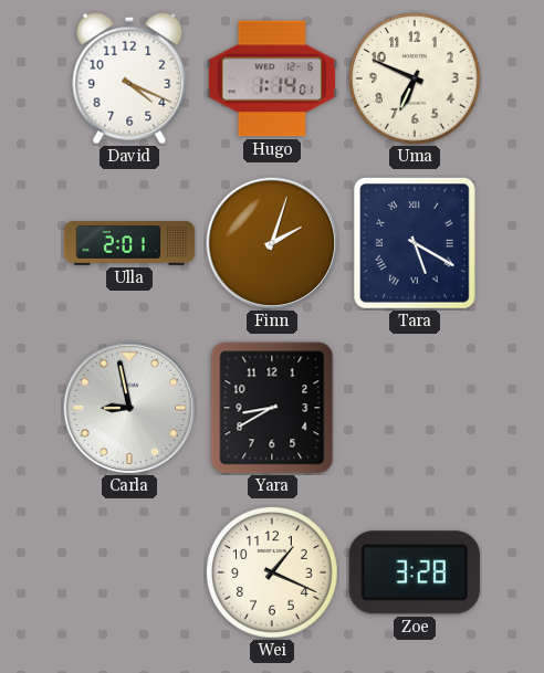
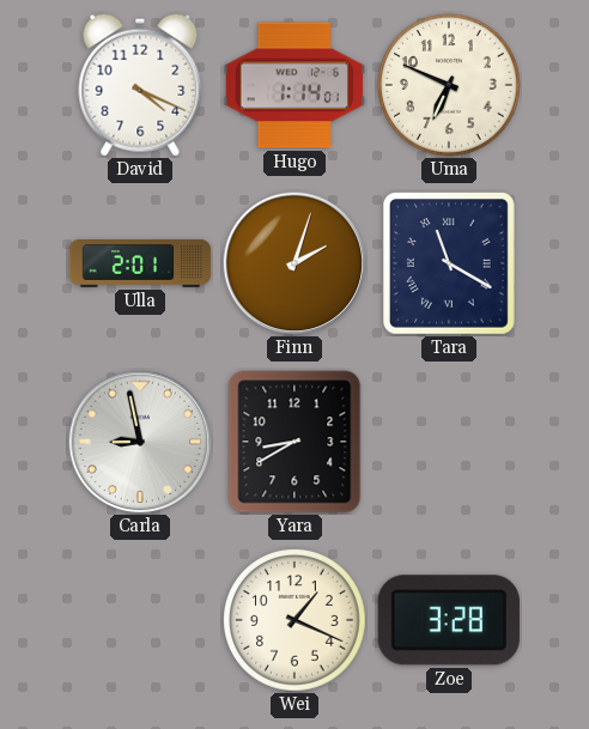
Tara: 5:20 -> 11:20 (450, 265)
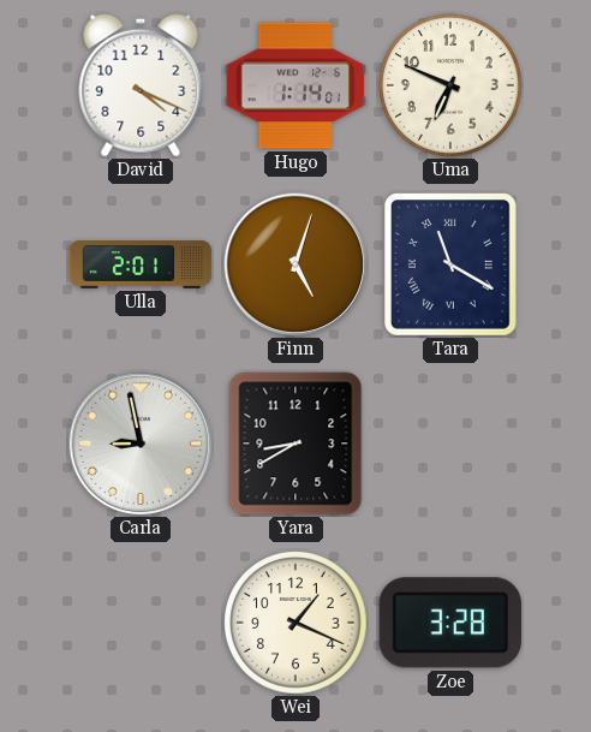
Finn: 2:03 -> 5:03 (295, 264)
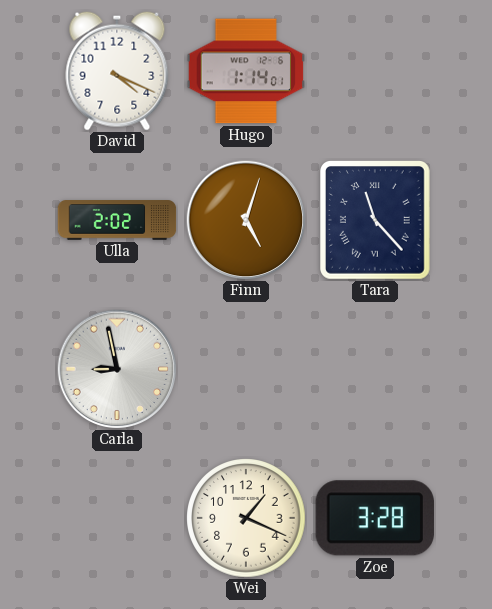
Uma: 6:49 -> none (450, 85)
Ulla: 2:01 -> 2:02 (117, 220)
Tara: 11:20 -> 11:23 (376, 221)
Yara: 8:40 -> none (295, 444)
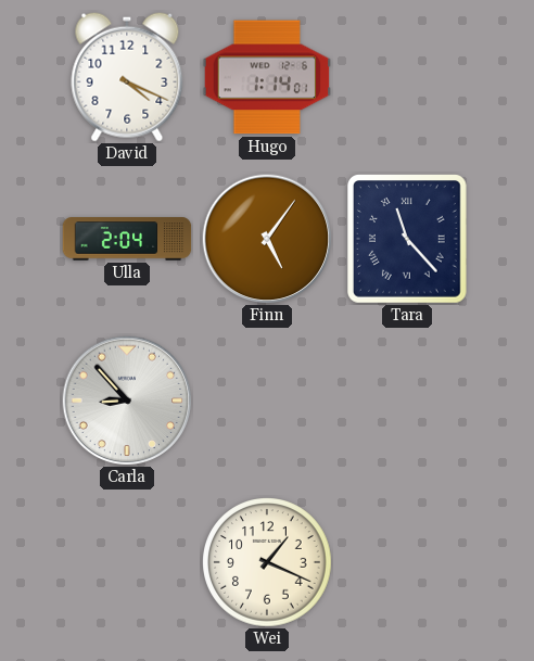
Ulla: 2:02 -> 2:04 (127, 239)
Finn: 5:03 -> 5:06 (267, 239)
Carla: 8:58 -> 8:53 (127, 401)
Zoe: 3:28 -> none (375, 518)
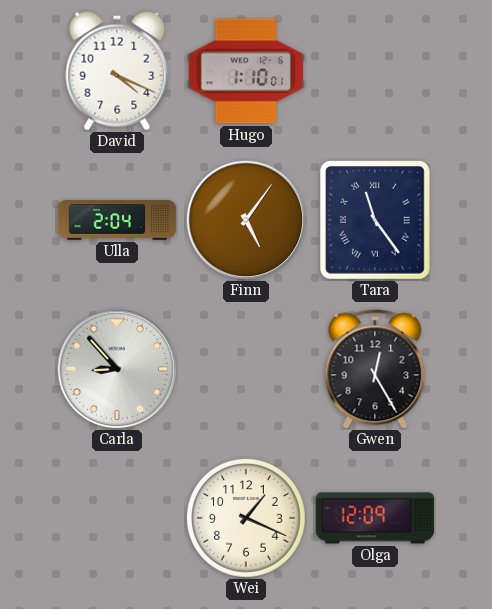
Hugo: 1:14 -> 1:10 (246, 71)
Tara: 11:23 -> 11:24 (376, 221)
Gwen: none -> 12:25 (375, 369)
Olga: none -> 12:09 (375, 518)
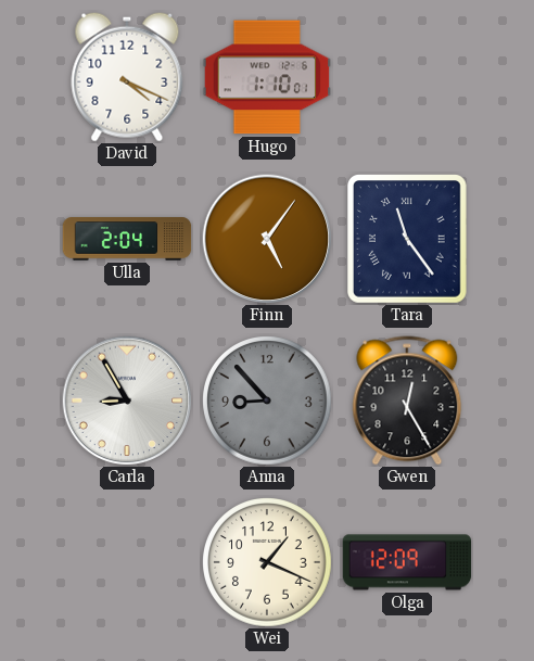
Carla: 8:53 -> 8:55 (127, 401)
Anna: none -> 8:53 (267, 401)
